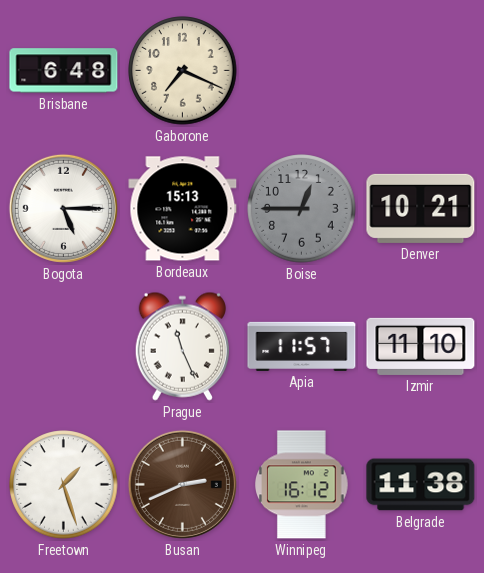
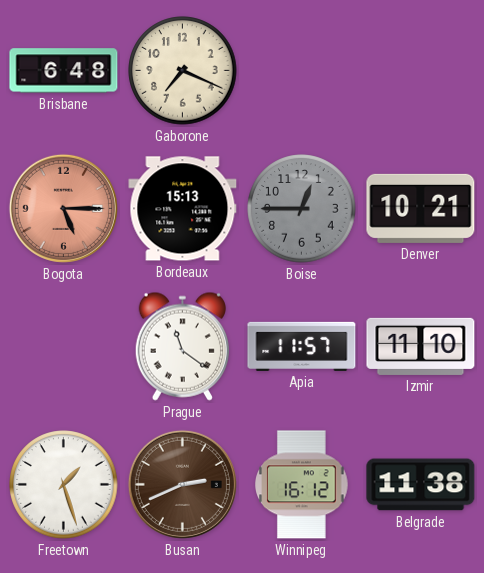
Bogota dial: white -> salmon (63, 208)
Prague: 11:26 -> 11:21 (182, 346)
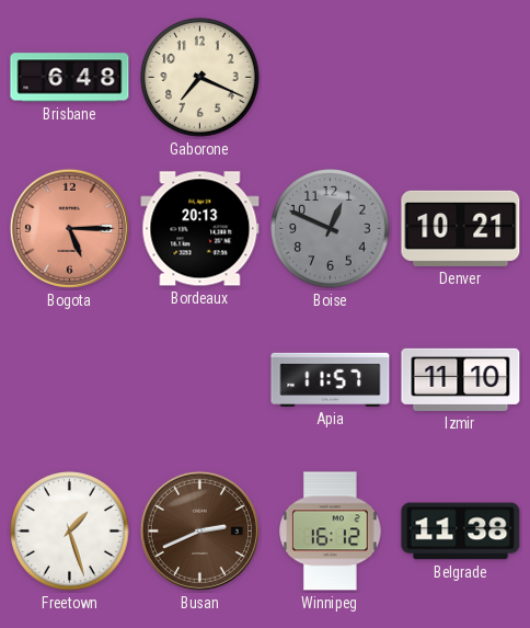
Bordeaux: 15:13 -> 20:13 (200, 229)
Boise: 12:45 -> 12:49 (331, 229)
Prague: 11:21 -> none (182, 346)
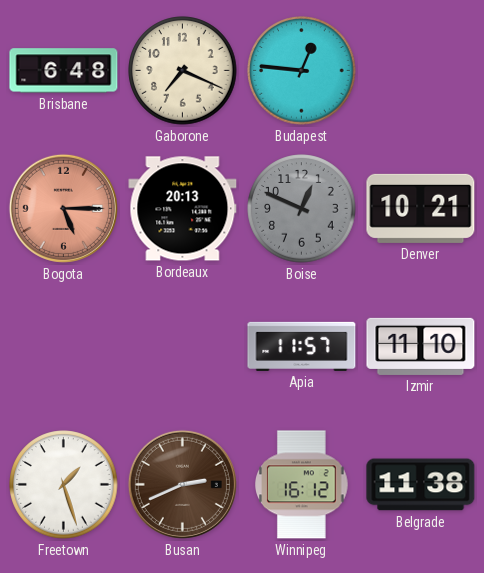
Budapest: none -> 12:46 (302, 71)
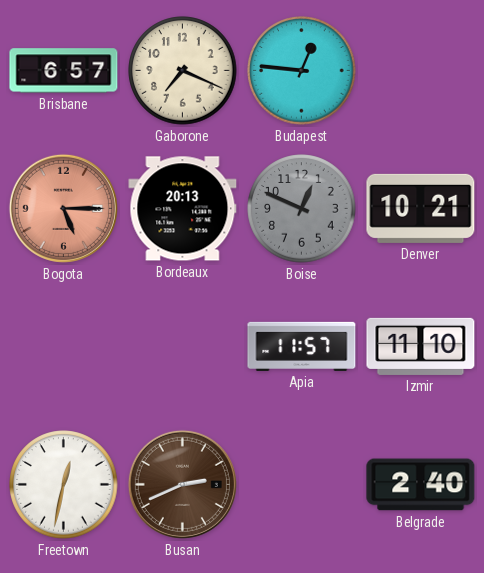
Brisbane: 6:48 -> 6:57 (64, 71)
Freetown: 1:27 -> 12:32 (64, 485)
Winnipeg: 16:12 -> none (302, 485)
Belgrade: 11:38 -> 2:40 (421, 485)
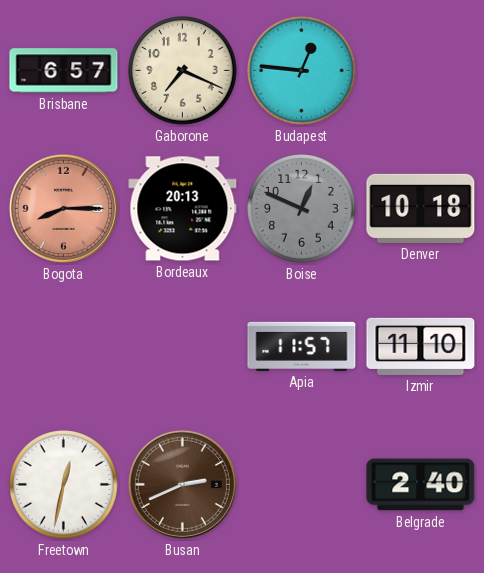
Bogota: 5:15 -> 8:15 (63, 208)
Denver: 10:21 -> 10:18 (421, 208)
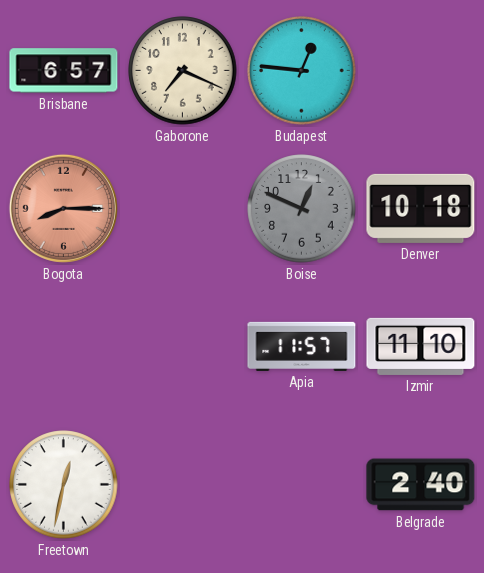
Bordeaux: 20:13 -> none (183, 209)
Busan: 2:41 -> none (182, 484)
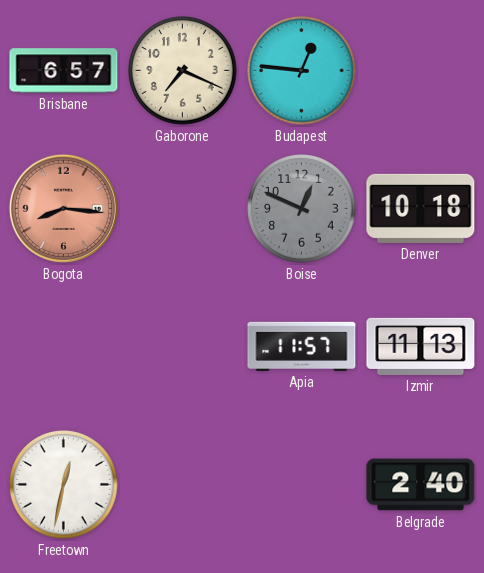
Bogota: 8:15 -> 8:16 (63, 208)
Izmir: 11:10 -> 11:13 (421, 346)
